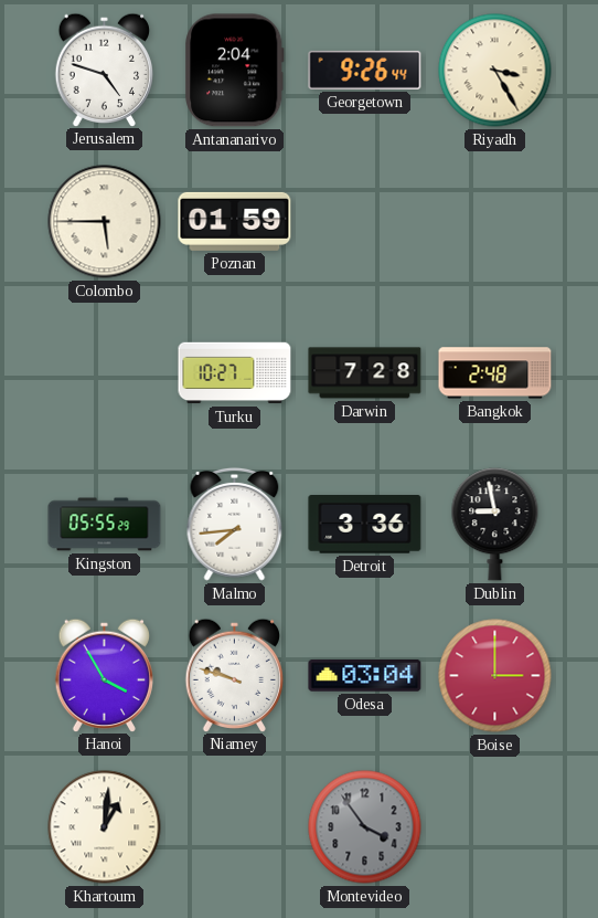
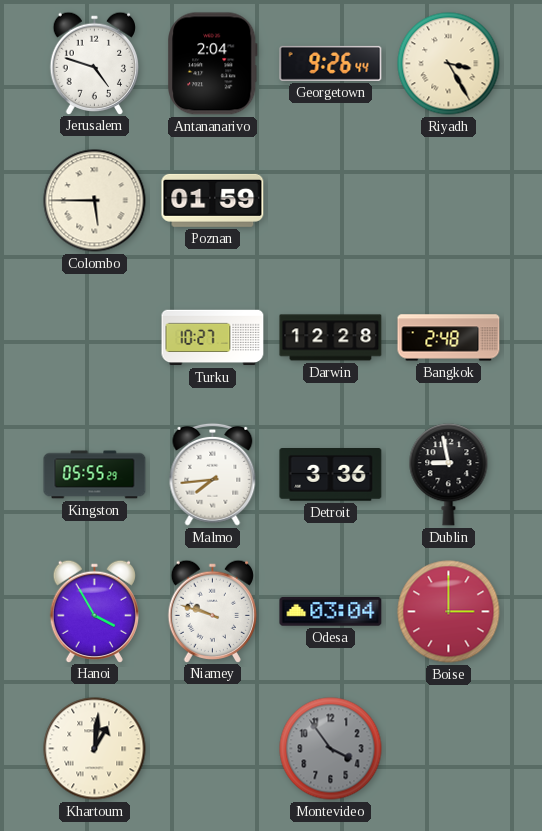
Darwin: 7:28 -> 12:28 (331, 338)
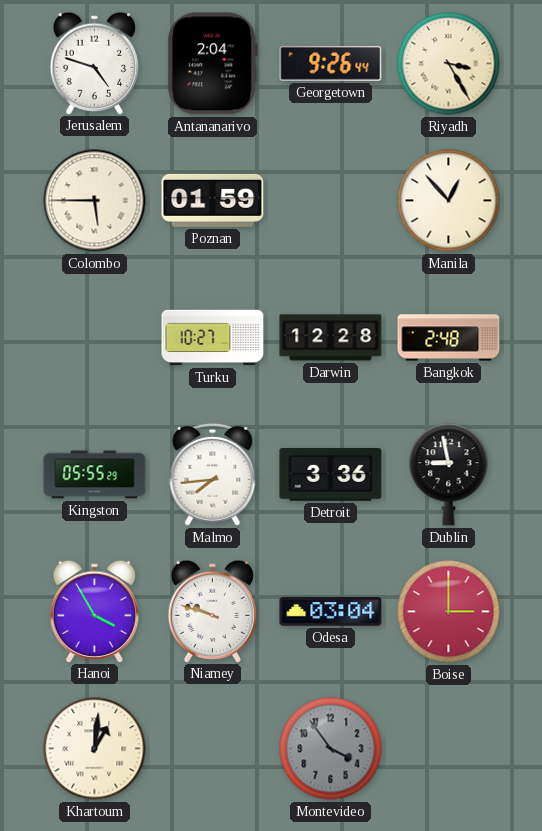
Manila: none -> 12:53 (449, 201)
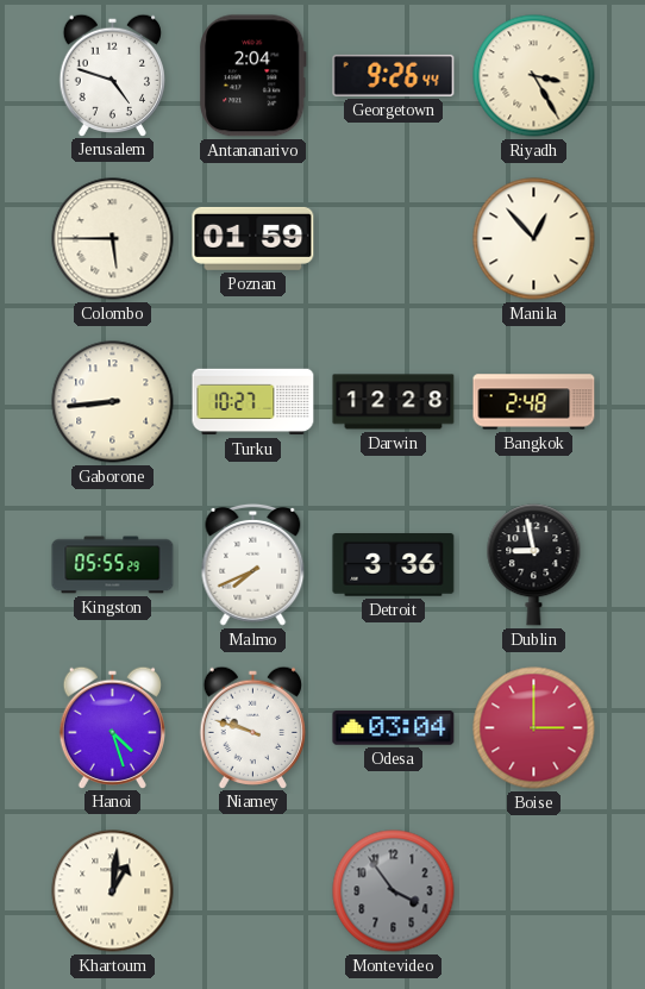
Gaborone: none -> 8:44 (113, 402)
Malmo: 7:44 -> 7:41 (253, 564)
Hanoi: 3:55 -> 4:27 (112, 727)
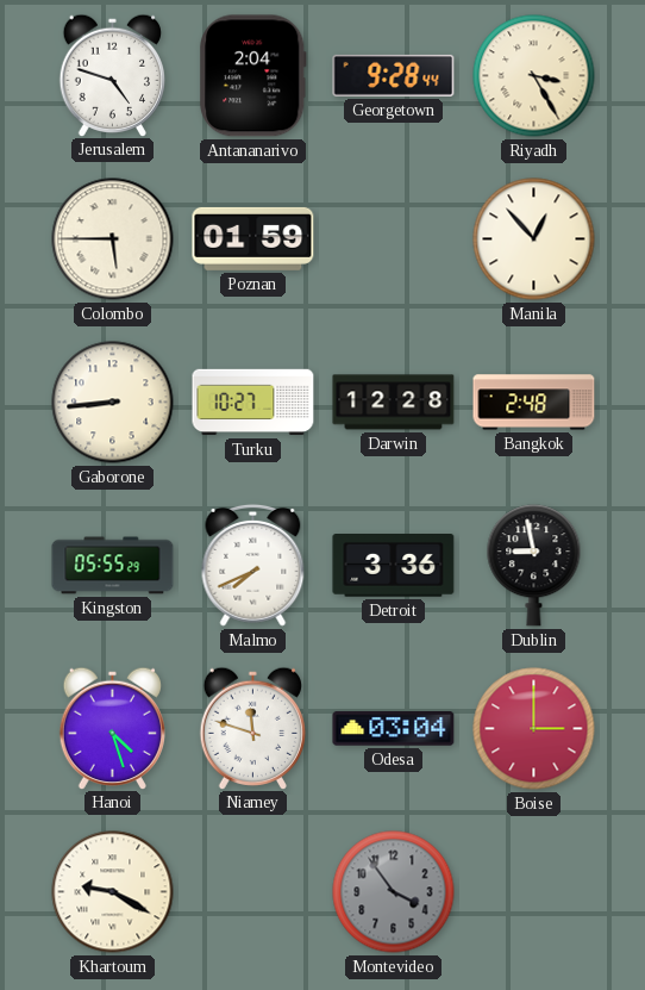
Georgetown: 9:26 -> 9:28 (394, 75)
Niamey: 9:48 -> 11:48 (252, 728)
Khartoum: 1:01 -> 9:20 (113, 892)
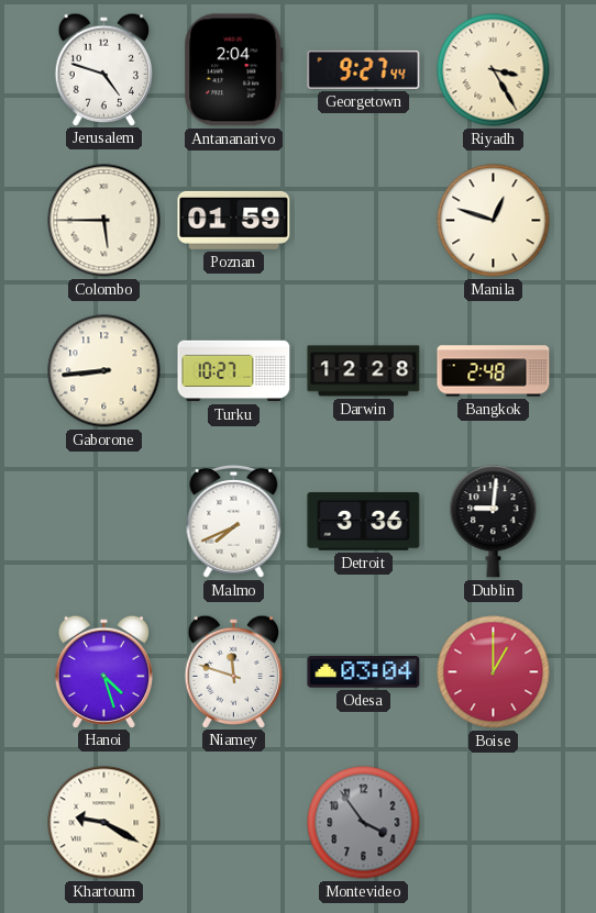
Georgetown: 9:28 -> 9:27 (364, 69)
Manila: 12:53 -> 12:48 (494, 221)
Kingston: 05:55 -> none (113, 566)
Dublin: 8:58 -> 9:01 (494, 522)
Boise: 3:00 -> 1:00 (494, 672)
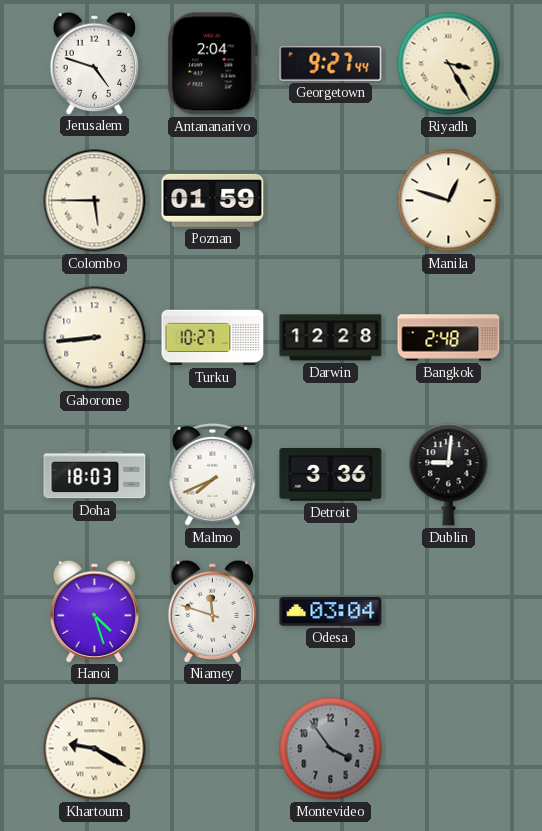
Doha: none -> 18:03 (95, 475)
Boise: 1:00 -> none (494, 672)
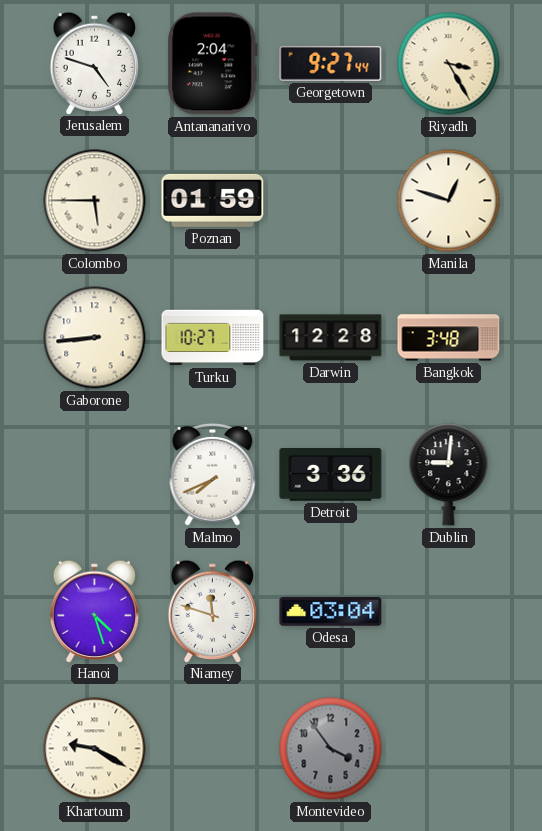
Bangkok: 2:48 -> 3:48 (449, 338)
Doha: 18:03 -> none (95, 475)
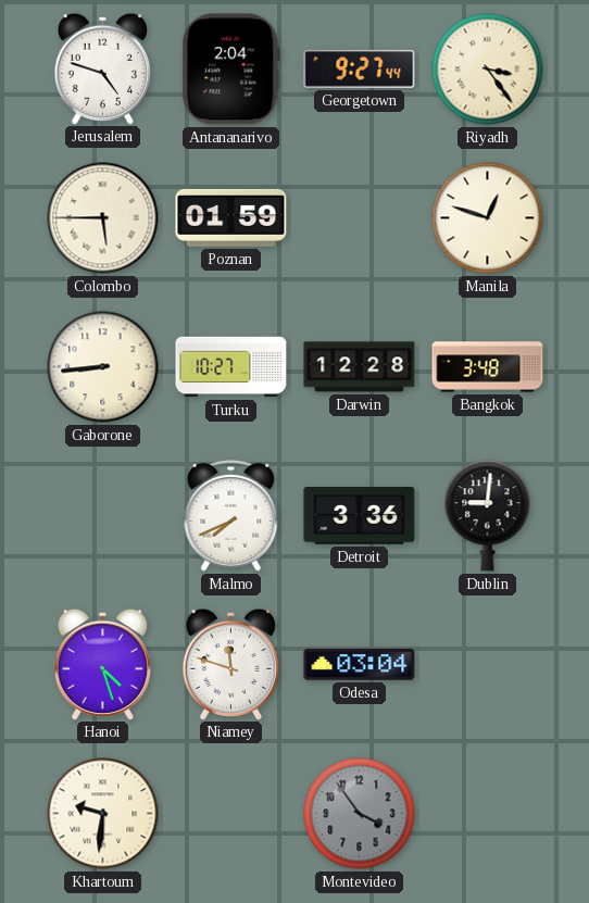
Riyadh: 3:25 -> 3:24 (488, 70)
Khartoum: 9:20 -> 9:31 (103, 814)
